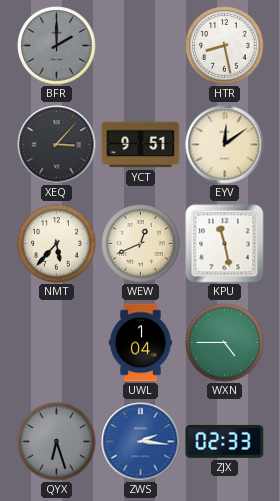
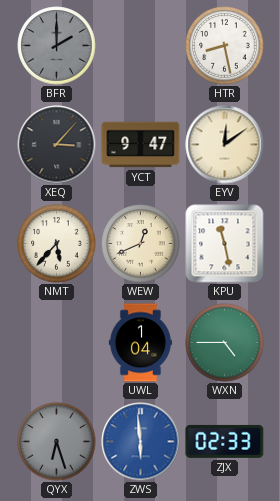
YCT: 9:51 -> 9:47 (141, 145)
ZWS: 2:16 -> 5:59 (141, 442)
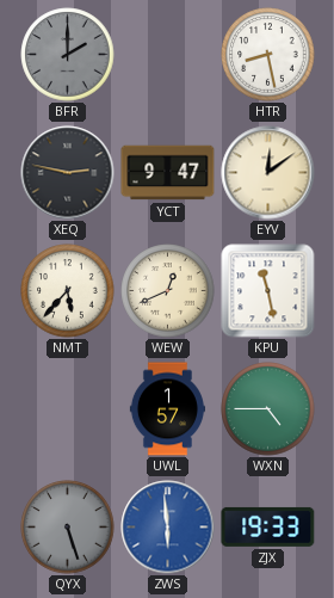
XEQ: 3:07 -> 2:47 (68, 173)
UWL: 1:04 -> 1:57 (167, 409)
QYX: 6:27 -> 5:27 (68, 528)
ZJX: 02:33 -> 19:33 (268, 526)
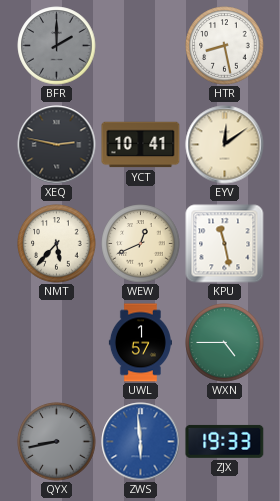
YCT: 9:47 -> 10:41 (141, 145)
QYX: 5:27 -> 8:43 (57, 442)
